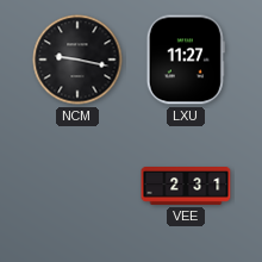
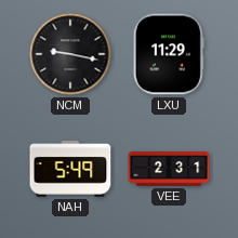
LXU: 11:27 -> 11:29 (169, 54)
NAH: none -> 5:49 (70, 169)
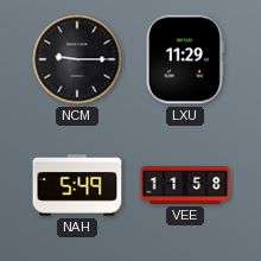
NCM: 9:17 -> 9:15 (77, 59)
VEE: 2:31 -> 11:58 (185, 186)
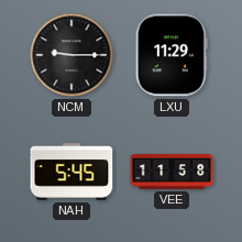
NAH: 5:49 -> 5:45 (71, 172)
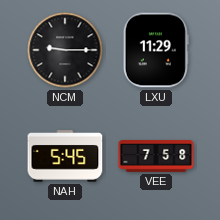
VEE: 11:58 -> 7:58 (156, 157)
